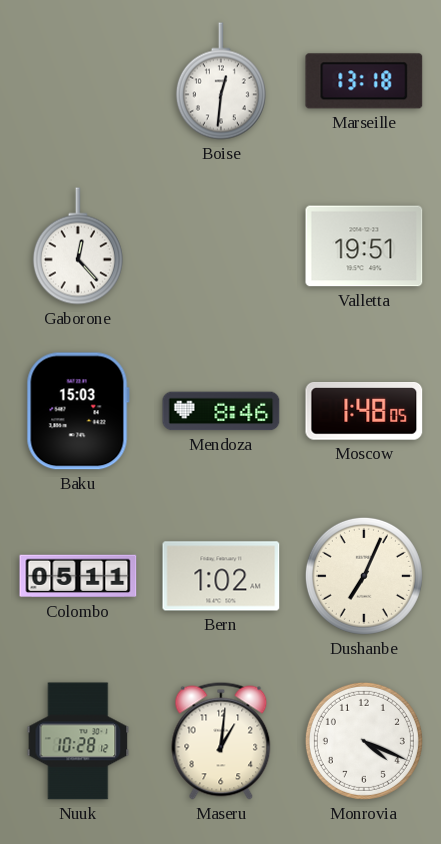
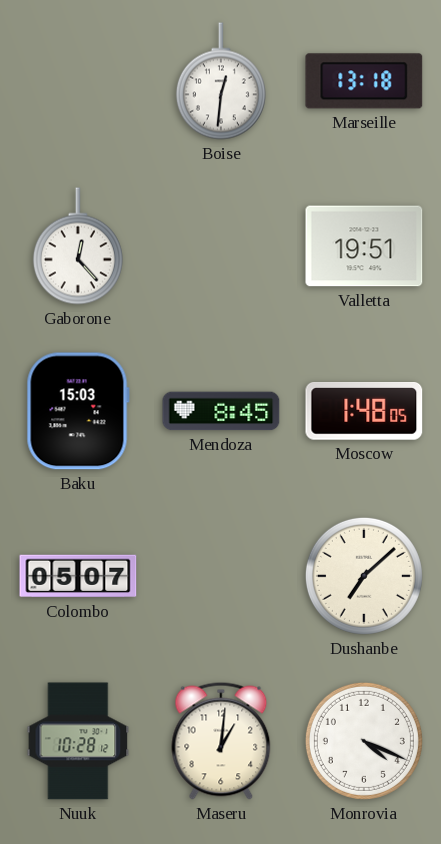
Mendoza: 8:46 -> 8:45 (221, 411)
Colombo: 05:11 -> 05:07 (78, 576)
Bern: 1:02 -> none (221, 576)
Dushanbe: 7:04 -> 7:08 (364, 576)
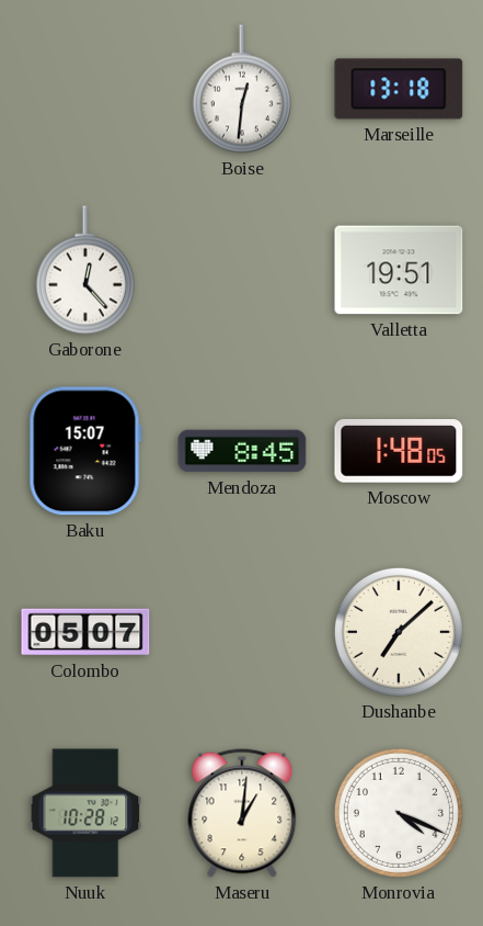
Baku: 15:03 -> 15:07 (85, 451)
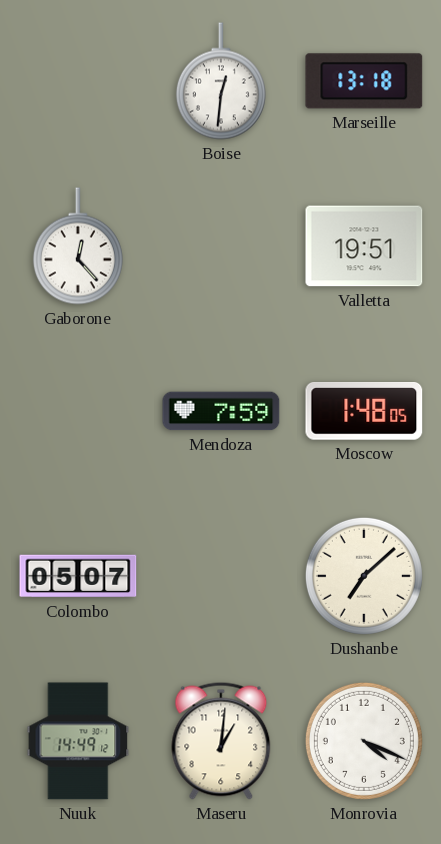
Baku: 15:07 -> none (85, 451)
Mendoza: 8:45 -> 7:59 (221, 411)
Nuuk: 10:28 -> 14:49 (78, 741)
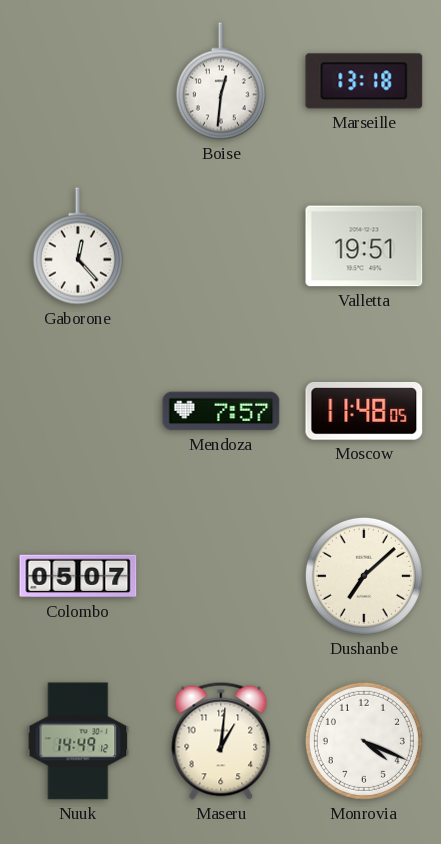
Mendoza: 7:59 -> 7:57 (221, 411)
Moscow: 1:48 -> 11:48 (364, 412)
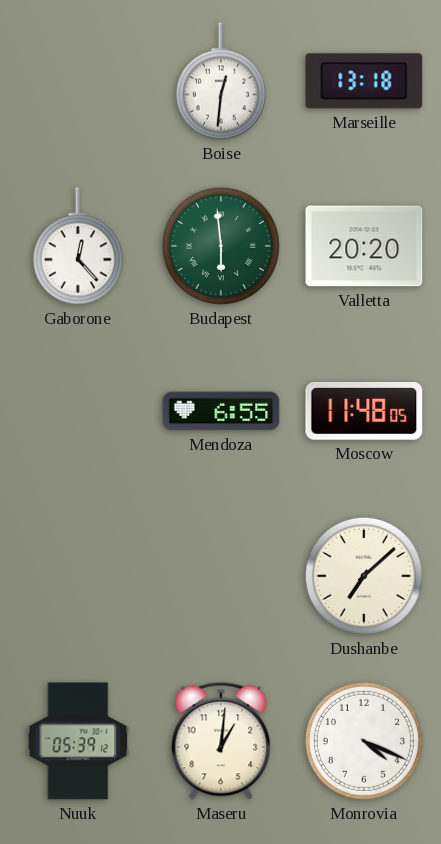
Budapest: none -> 5:59 (221, 246)
Valletta: 19:51 -> 20:20 (364, 246)
Mendoza: 7:57 -> 6:55 (221, 411)
Colombo: 05:07 -> none (78, 576)
Nuuk: 14:49 -> 05:39 (78, 741)
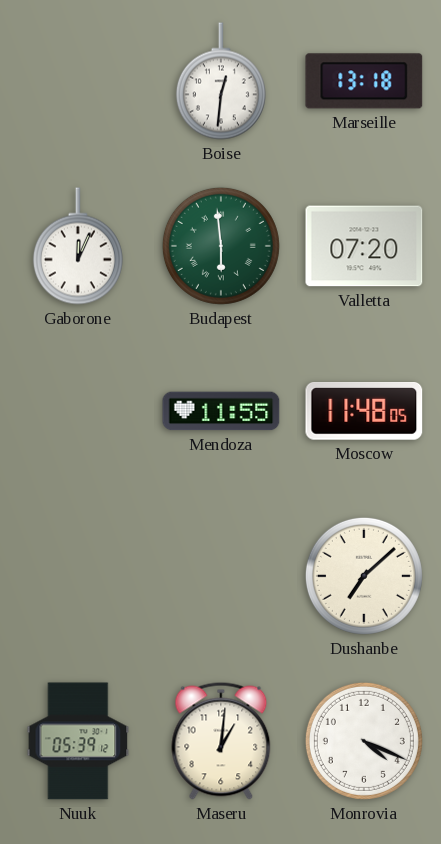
Gaborone: 12:23 -> 12:04 (78, 246)
Valletta: 20:20 -> 07:20 (364, 246)
Mendoza: 6:55 -> 11:55 (221, 411)
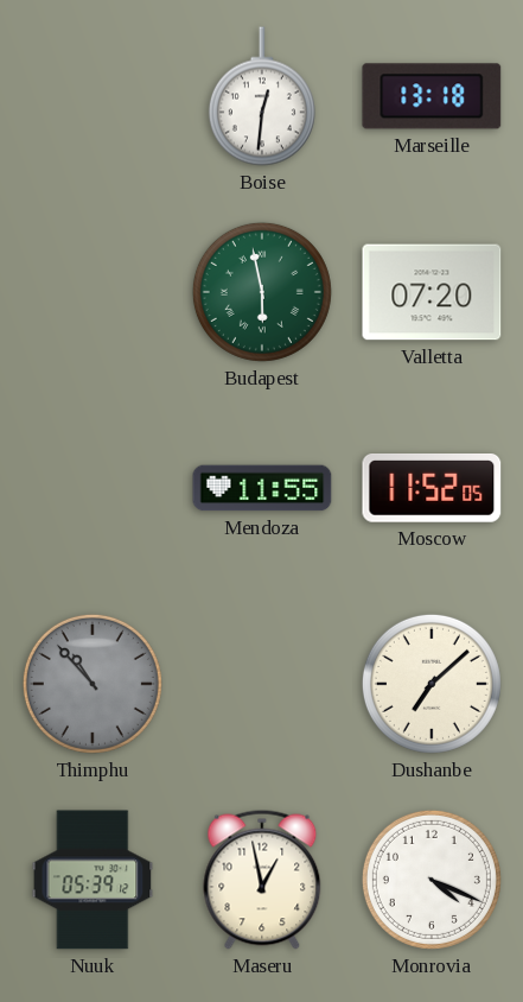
Gaborone: 12:04 -> none (78, 246)
Budapest: 5:59 -> 5:58 (262, 292)
Moscow: 11:48 -> 11:52 (432, 489)
Thimphu: none -> 10:53 (93, 684)
Maseru: 1:01 -> 12:58 (262, 880)
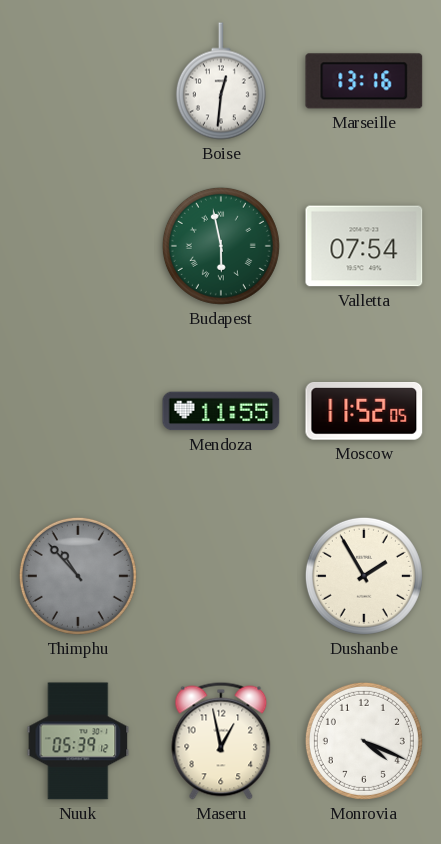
Marseille: 13:18 -> 13:16 (364, 81)
Valletta: 07:20 -> 07:54 (364, 246)
Dushanbe: 7:08 -> 1:55 (364, 576)
